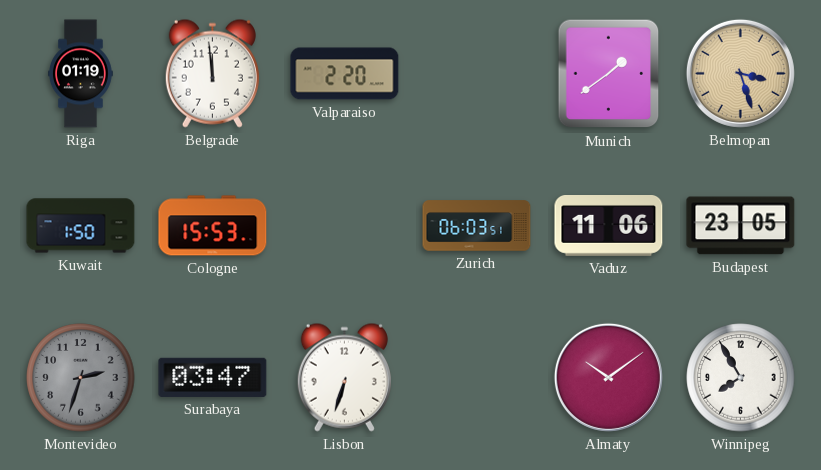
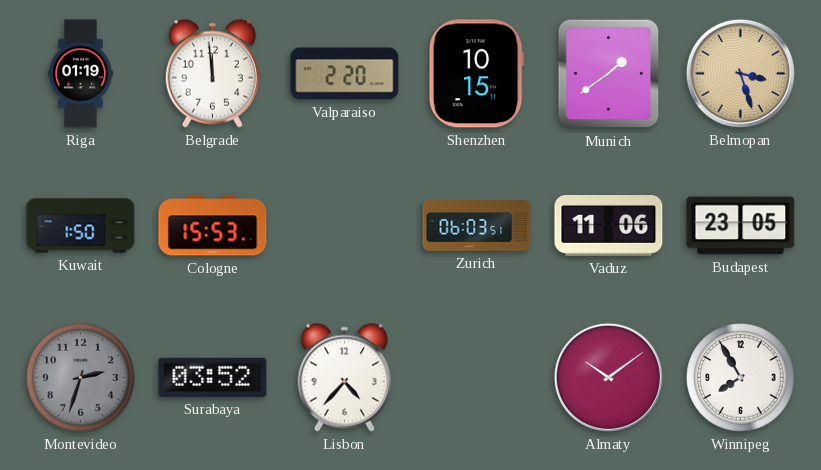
Shenzhen: none -> 10:15 (476, 74)
Surabaya: 03:47 -> 03:52 (213, 377)
Lisbon: 6:33 -> 4:37 (344, 377)
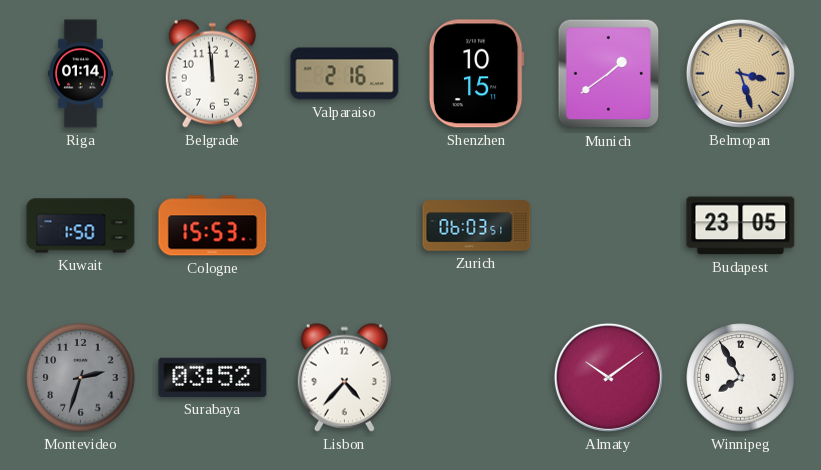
Riga: 01:19 -> 01:14 (81, 74)
Valparaiso: 2:20 -> 2:16 (345, 74)
Vaduz: 11:06 -> none (609, 226)
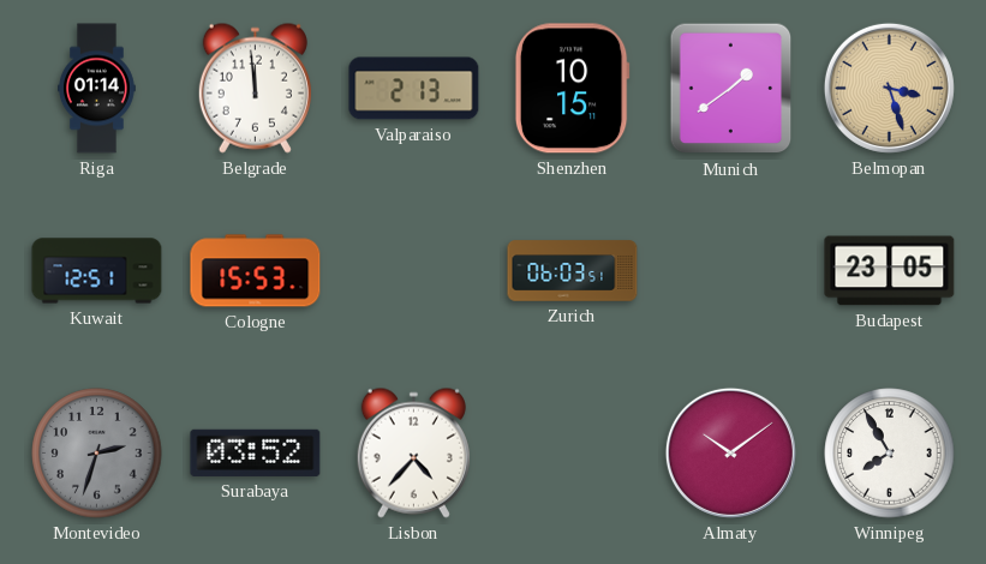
Valparaiso: 2:16 -> 2:13 (414, 89)
Kuwait: 1:50 -> 12:51 (97, 271)
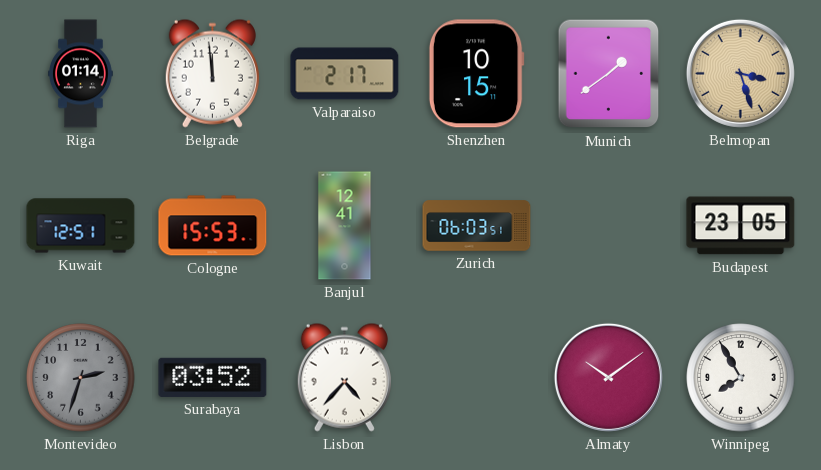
Valparaiso: 2:13 -> 2:17 (345, 74)
Banjul: none -> 12:41 (345, 226)
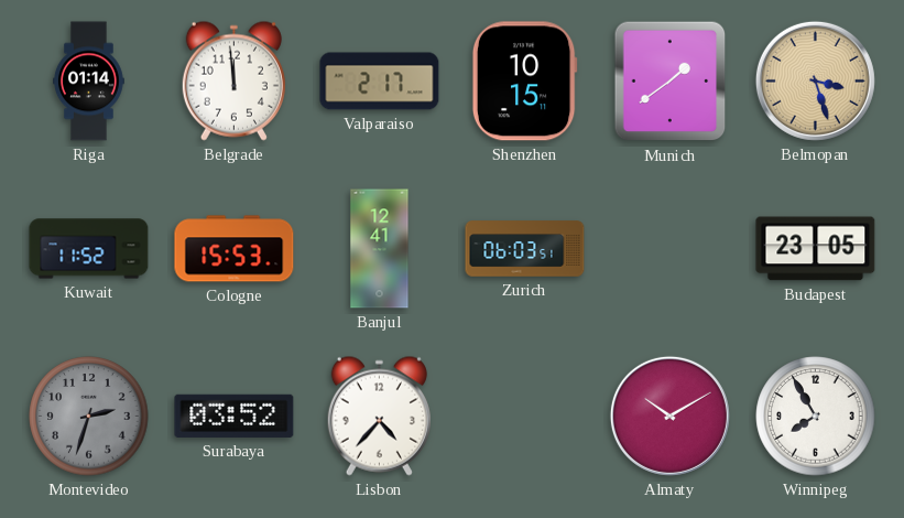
Kuwait: 12:51 -> 11:52 (89, 249)
Almaty: 10:09 -> 10:10 (669, 416)
